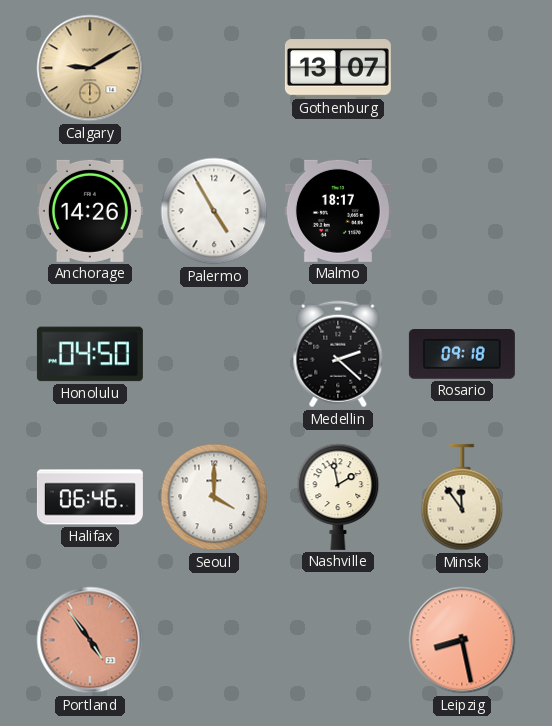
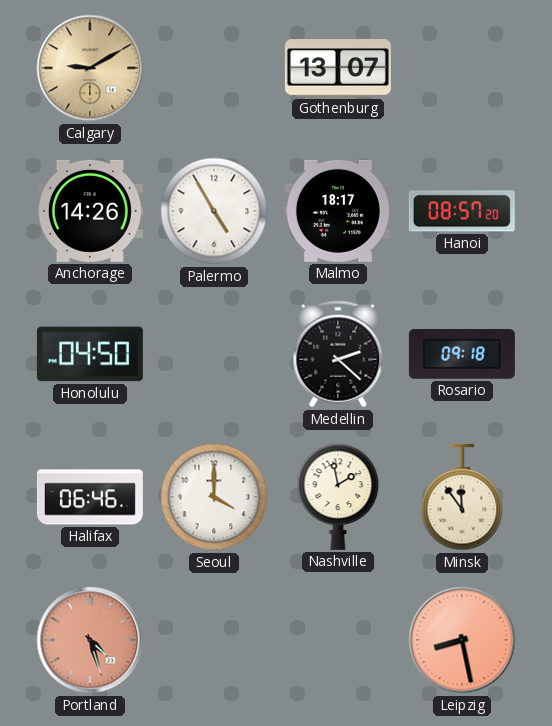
Hanoi: none -> 08:57 (462, 211)
Portland: 4:54 -> 4:27 (90, 640)
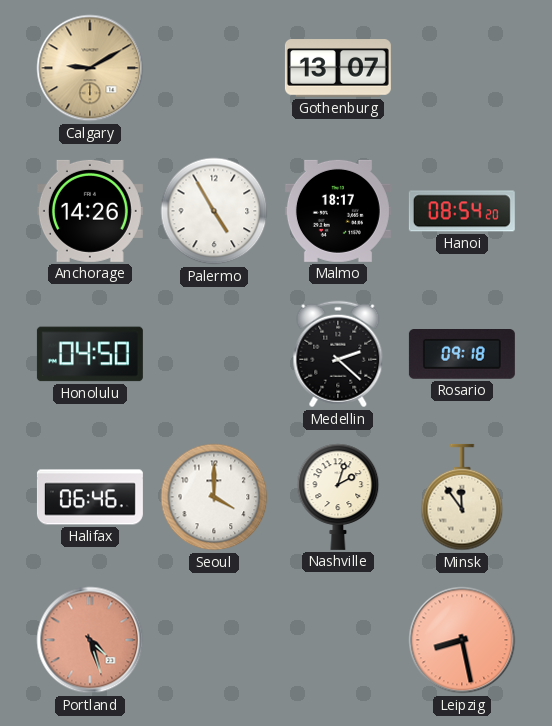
Hanoi: 08:57 -> 08:54 (462, 211)
Nashville: 1:58 -> 2:03 (338, 497)
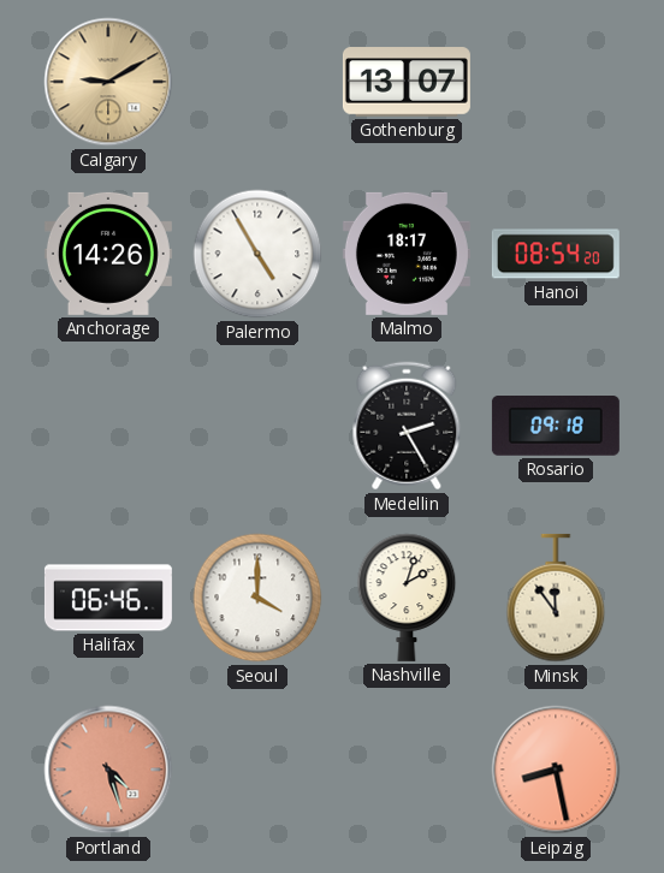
Honolulu: 04:50 -> none (90, 354)
Medellin: 2:22 -> 2:25 (407, 426)
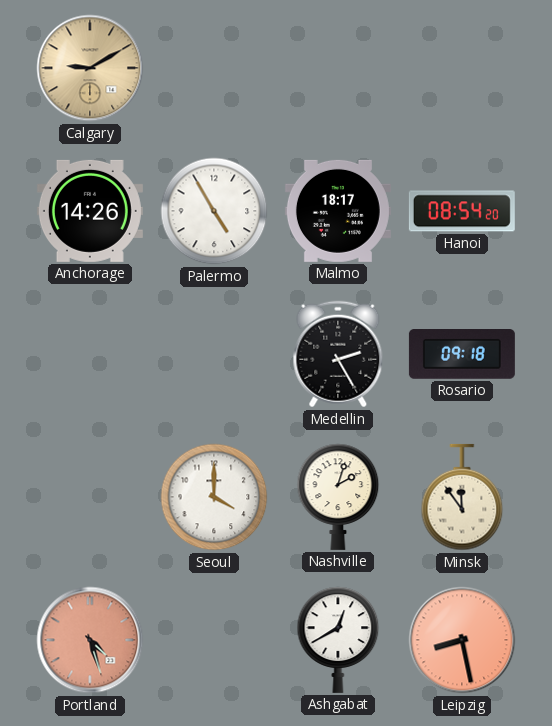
Gothenburg: 13:07 -> none (407, 82)
Halifax: 06:46 -> none (108, 598)
Ashgabat: none -> 12:40 (338, 640)
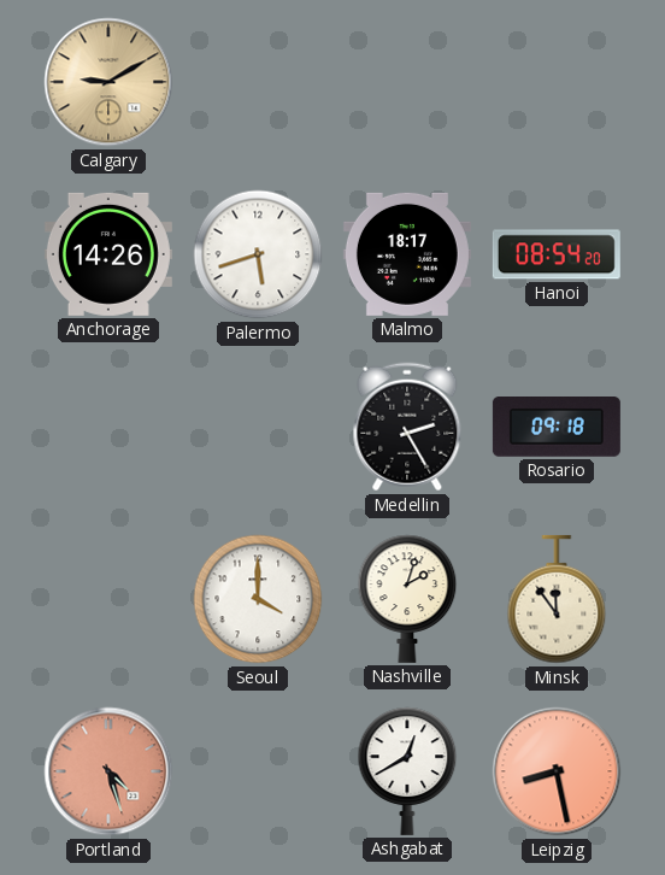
Palermo: 4:55 -> 5:42 (258, 254)
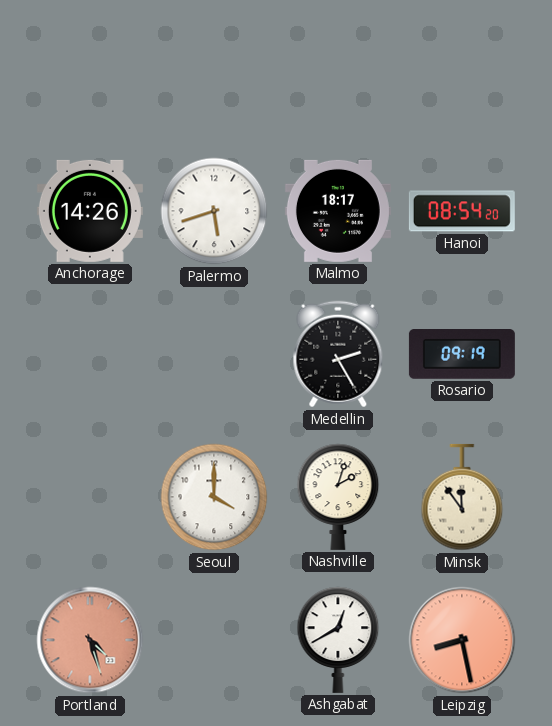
Calgary: 9:10 -> none (108, 82)
Rosario: 09:18 -> 09:19 (462, 355)
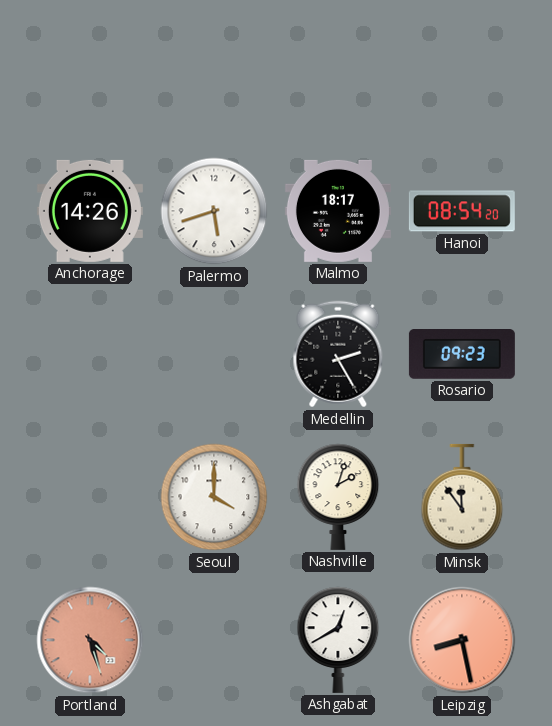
Rosario: 09:19 -> 09:23 (462, 355)
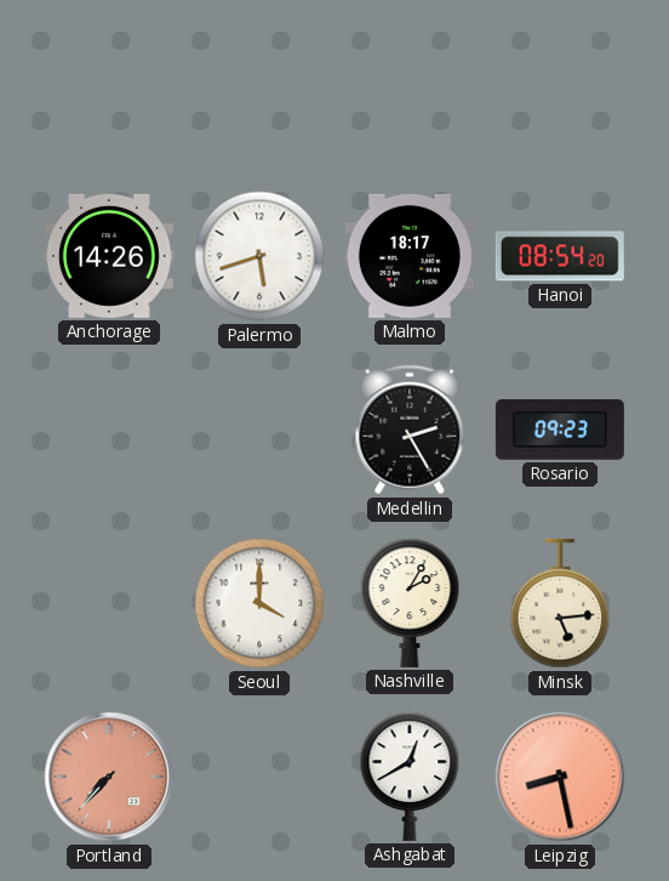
Nashville: 2:03 -> 2:05 (410, 603)
Minsk: 11:54 -> 5:14 (560, 603)
Portland: 4:27 -> 7:37 (109, 777)
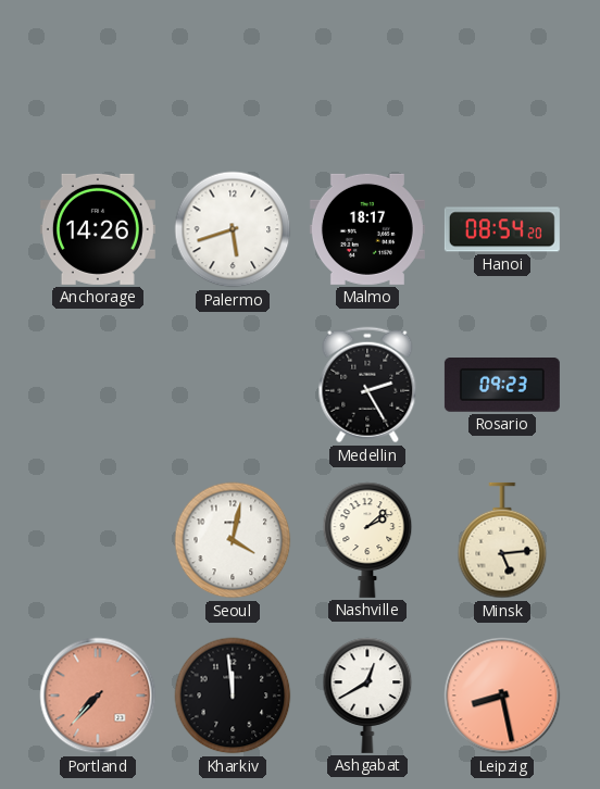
Seoul: 4:00 -> 4:02 (233, 540)
Nashville: 2:05 -> 2:08 (367, 540)
Kharkiv: none -> 11:59 (233, 696)
